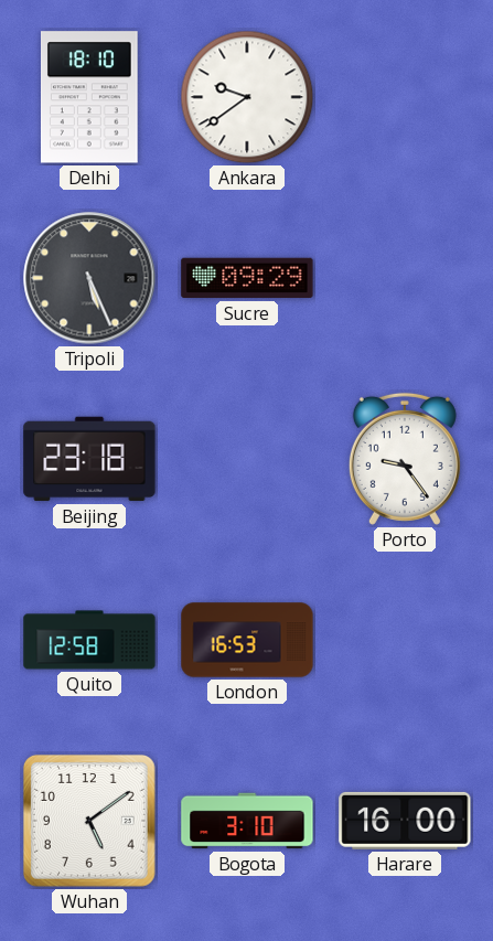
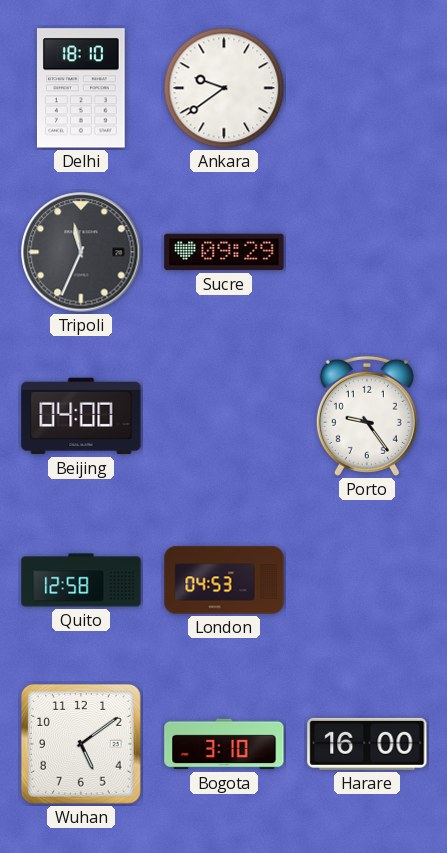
Tripoli: 5:26 -> 11:34 (81, 252)
Beijing: 23:18 -> 04:00 (81, 416)
London: 16:53 -> 04:53 (224, 580)
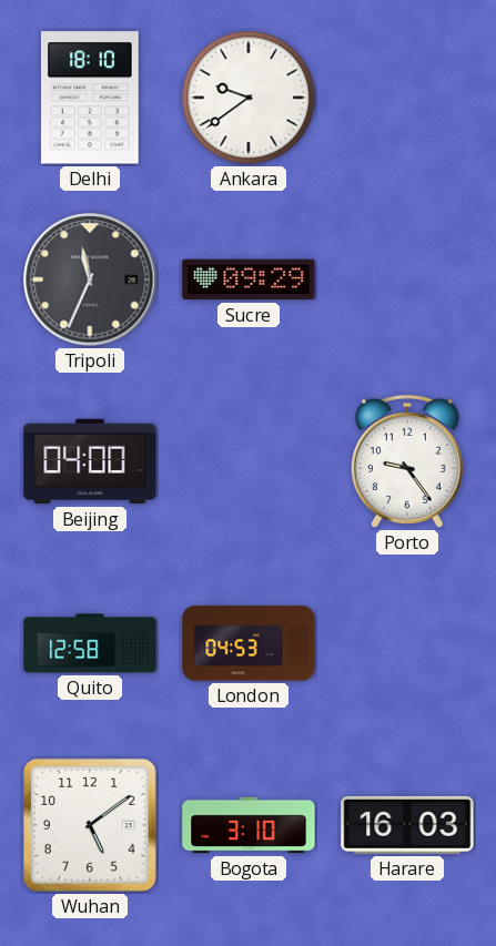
Harare: 16:00 -> 16:03 (407, 825)
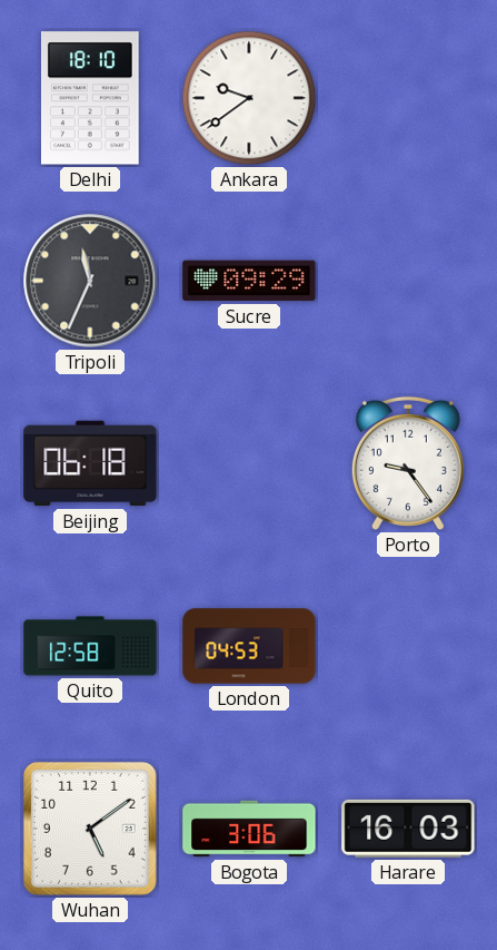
Beijing: 04:00 -> 06:18 (90, 463)
Bogota: 3:10 -> 3:06 (249, 829)
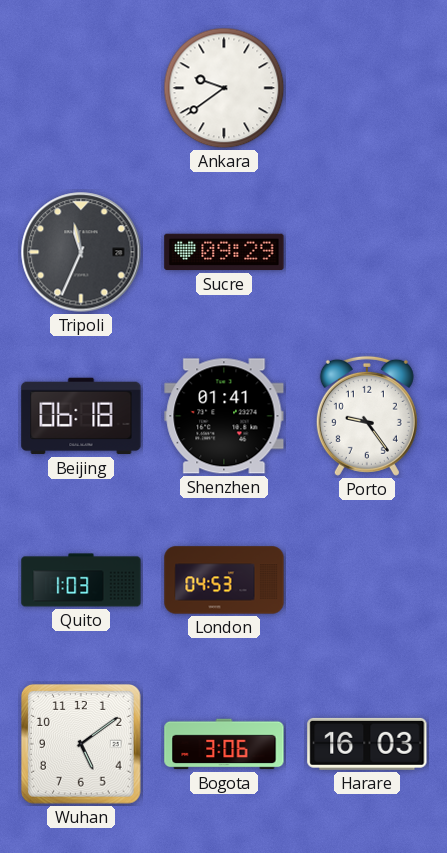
Delhi: 18:10 -> none (90, 98)
Shenzhen: none -> 01:41 (224, 416)
Quito: 12:58 -> 1:03 (81, 580)
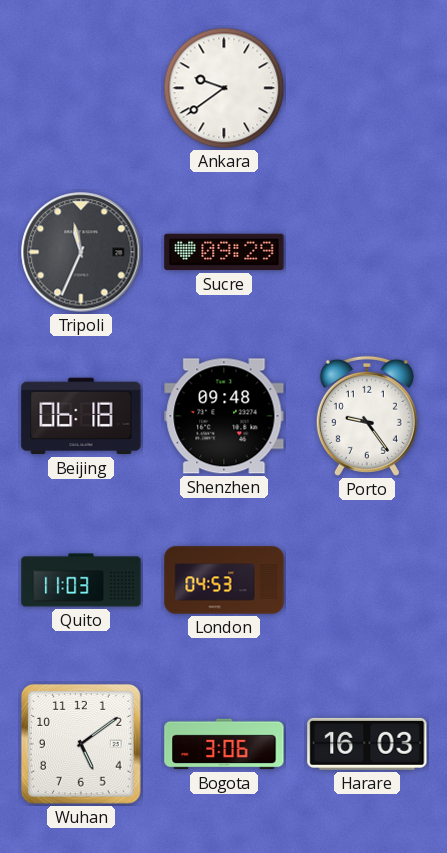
Shenzhen: 01:41 -> 09:48 (224, 416)
Quito: 1:03 -> 11:03 (81, 580)
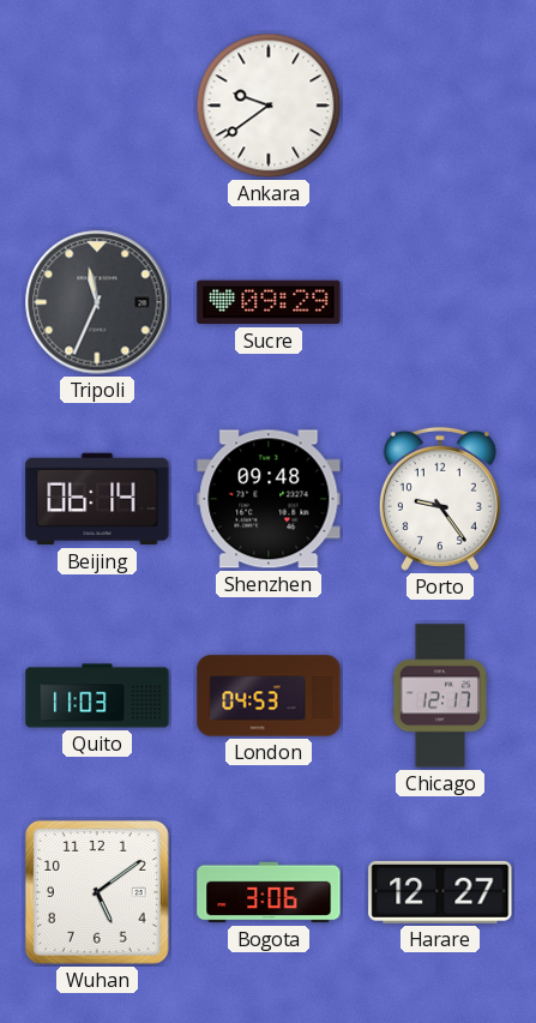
Beijing: 06:18 -> 06:14 (97, 499)
Chicago: none -> 12:17 (440, 696)
Harare: 16:03 -> 12:27 (440, 892)
